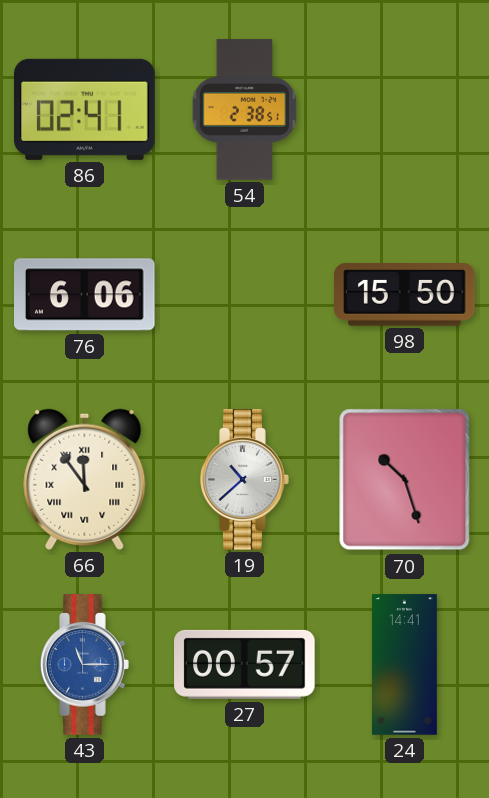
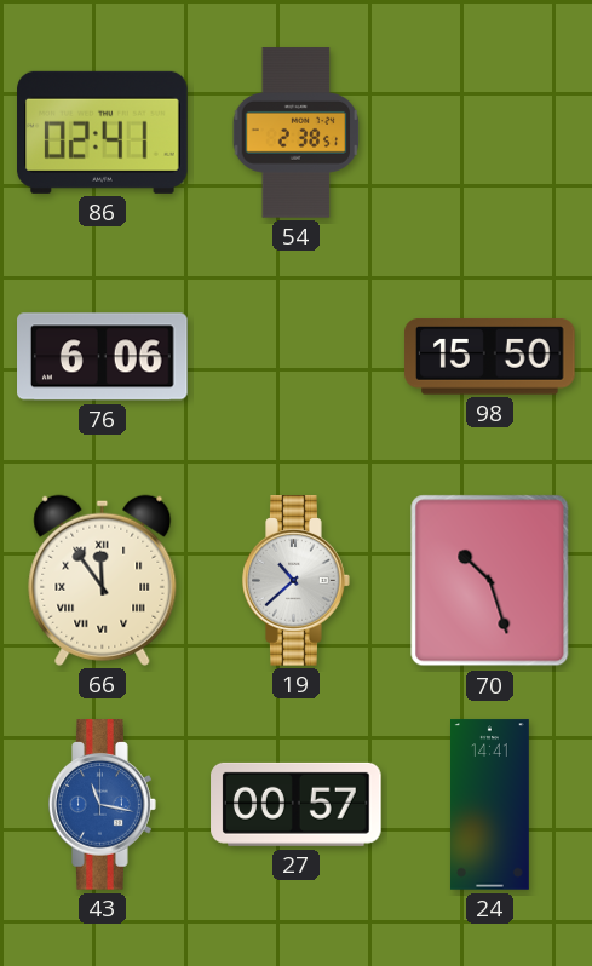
43: 11:15 -> 11:17 (103, 805)
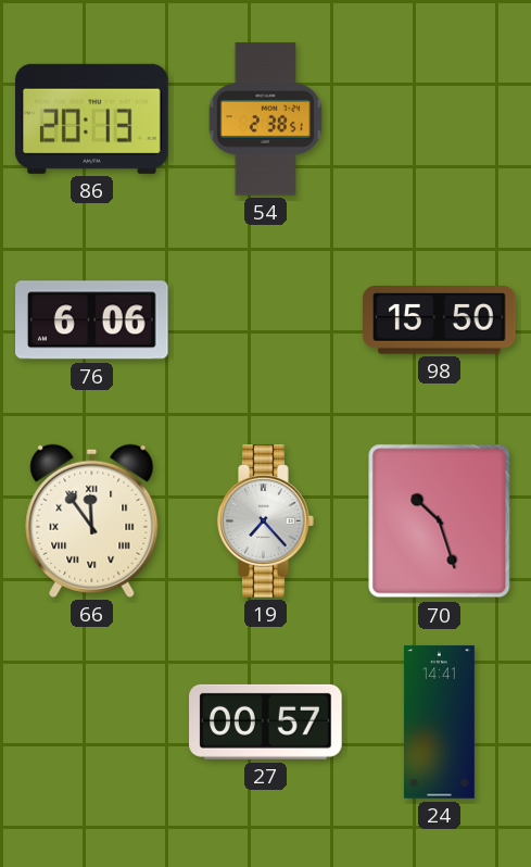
86: 02:41 -> 20:13 (92, 118)
19: 10:38 -> 7:23 (266, 522)
43: 11:17 -> none (103, 805)
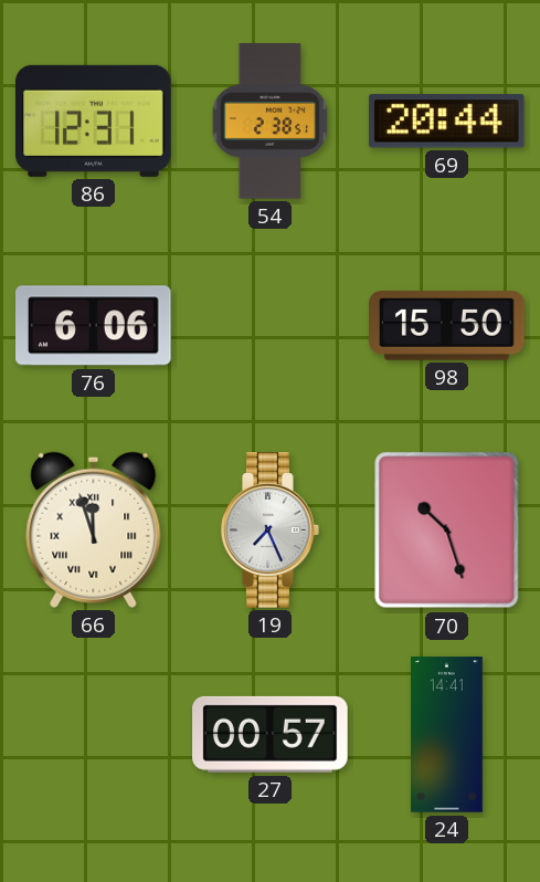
86: 20:13 -> 12:31 (94, 120)
69: none -> 20:44 (446, 122)
66: 11:54 -> 11:57 (94, 529)
19: 7:23 -> 7:26 (271, 531)
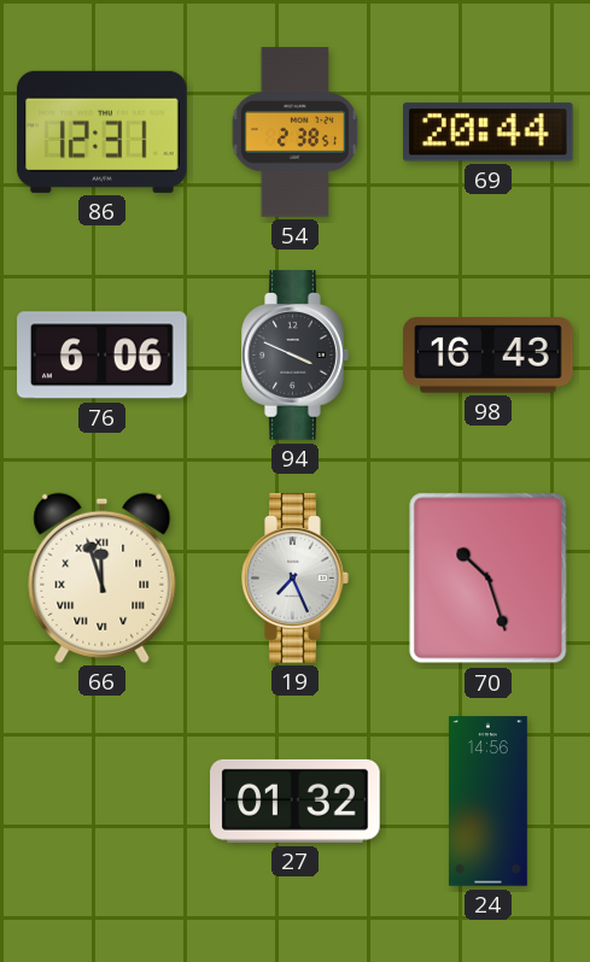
94: none -> 3:49 (296, 356)
98: 15:50 -> 16:43 (489, 356)
27: 00:57 -> 01:32 (296, 800)
24: 14:41 -> 14:56 (489, 802)
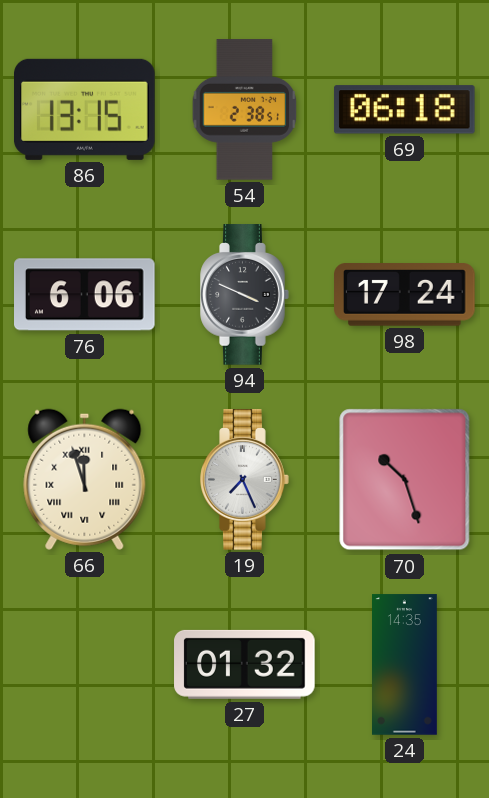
86: 12:31 -> 13:15 (85, 109)
69: 20:44 -> 06:18 (404, 110)
98: 16:43 -> 17:24 (405, 295)
24: 14:56 -> 14:35 (405, 665)
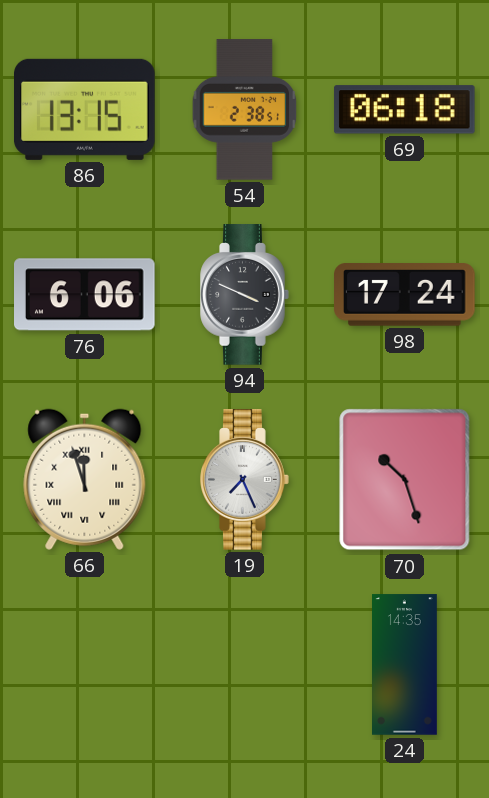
27: 01:32 -> none (245, 664)
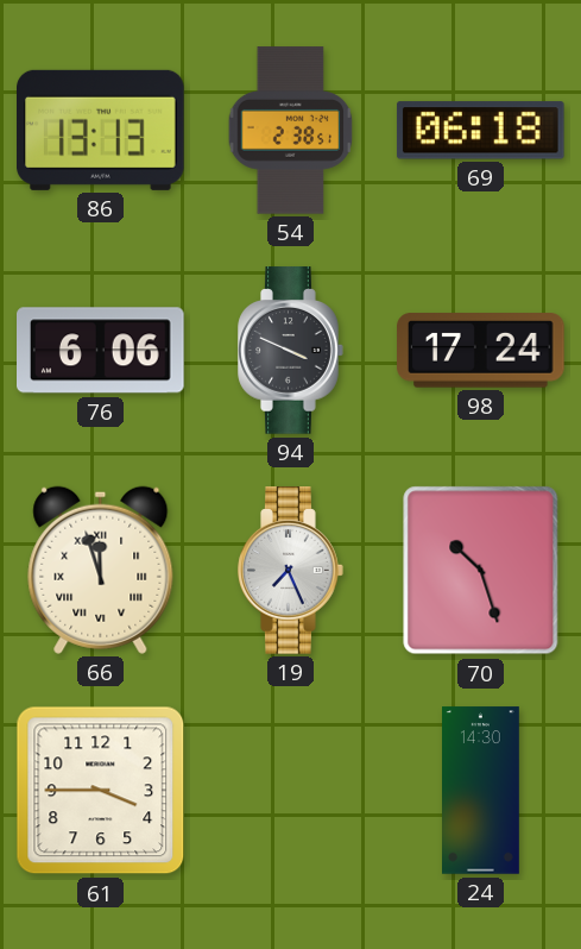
86: 13:15 -> 13:13 (101, 130)
61: none -> 3:45 (101, 791)
24: 14:35 -> 14:30 (481, 791)
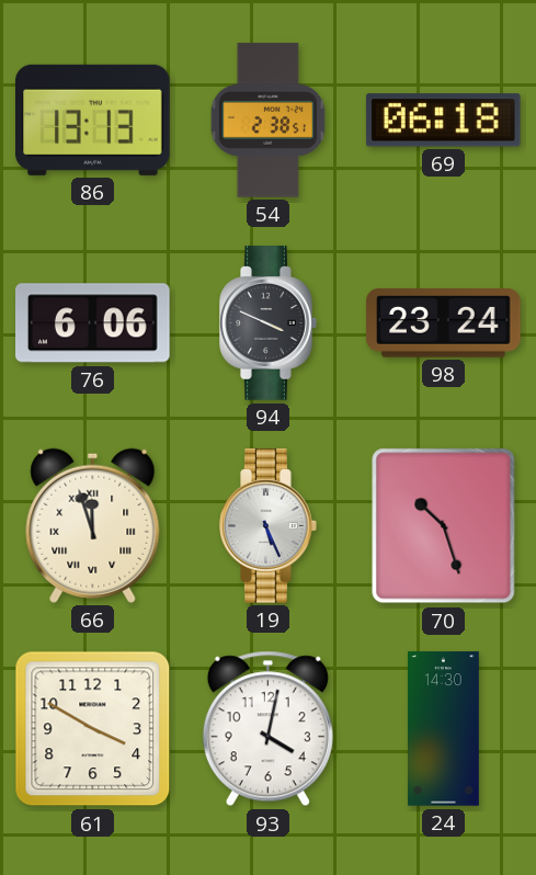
98: 17:24 -> 23:24 (444, 323)
19: 7:26 -> 5:26 (269, 526)
61: 3:45 -> 3:50 (93, 729)
93: none -> 4:02 (267, 729)
